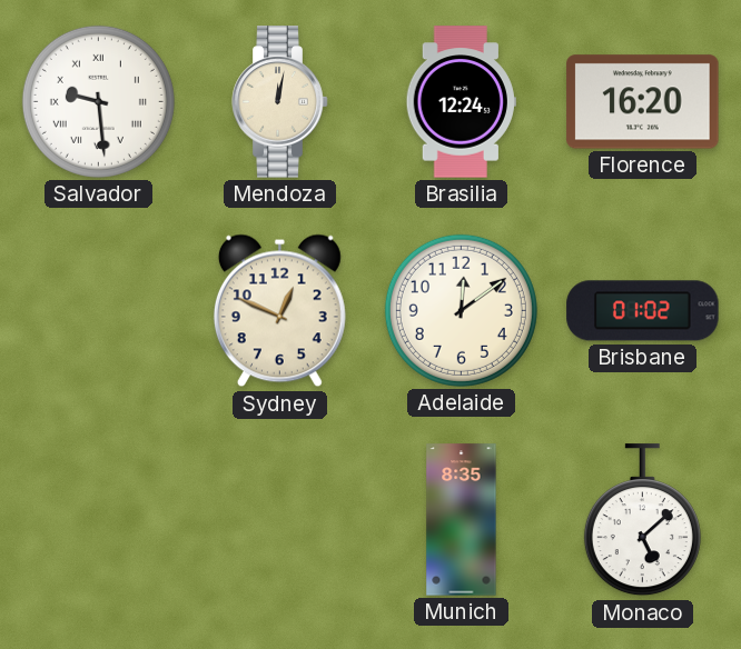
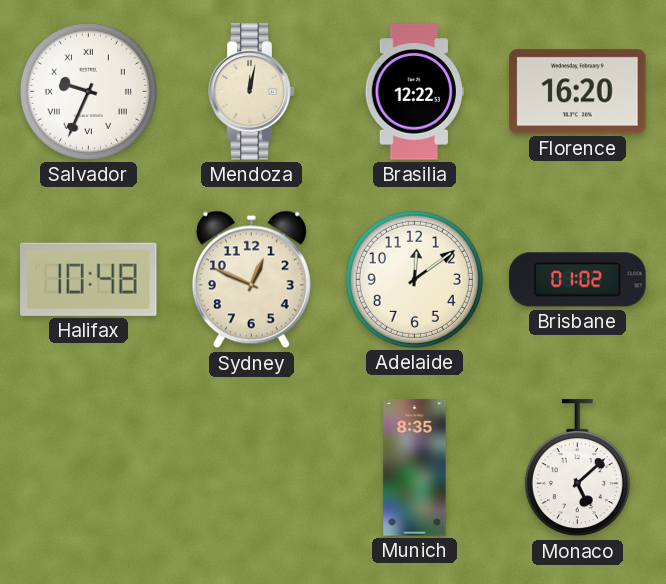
Salvador: 9:29 -> 9:34 (88, 91)
Brasilia: 12:24 -> 12:22 (414, 92)
Halifax: none -> 10:48 (89, 279)
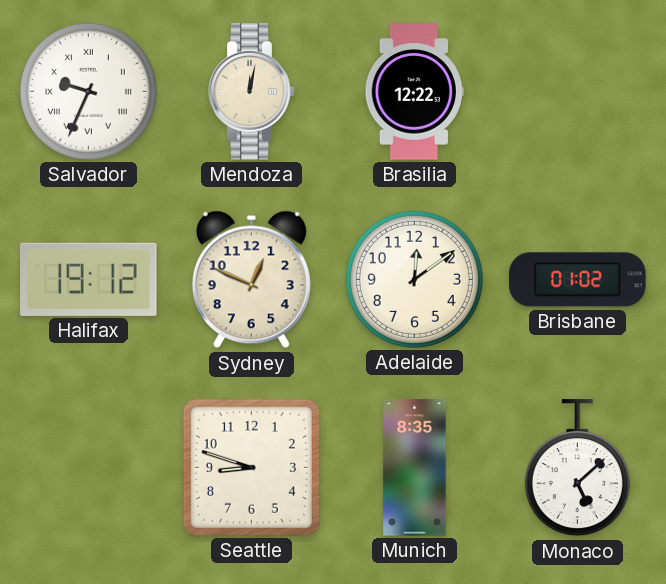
Florence: 16:20 -> none (578, 92)
Halifax: 10:48 -> 19:12 (89, 279)
Seattle: none -> 8:48 (251, 467)
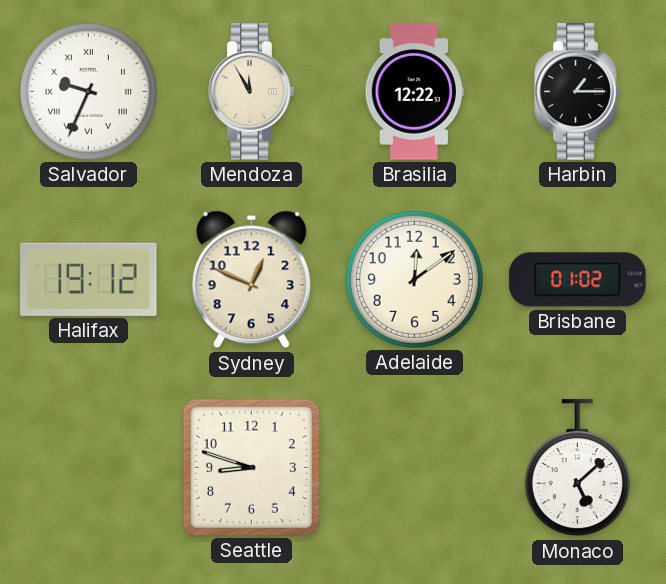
Mendoza: 12:02 -> 11:55 (252, 92)
Harbin: none -> 1:15 (578, 92)
Munich: 8:35 -> none (415, 468)
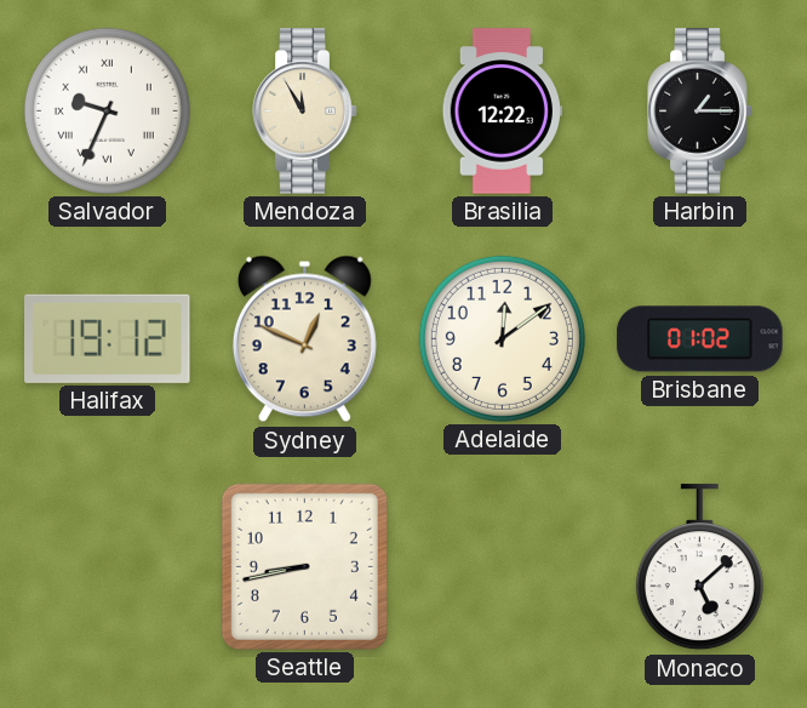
Seattle: 8:48 -> 8:43 (304, 566)
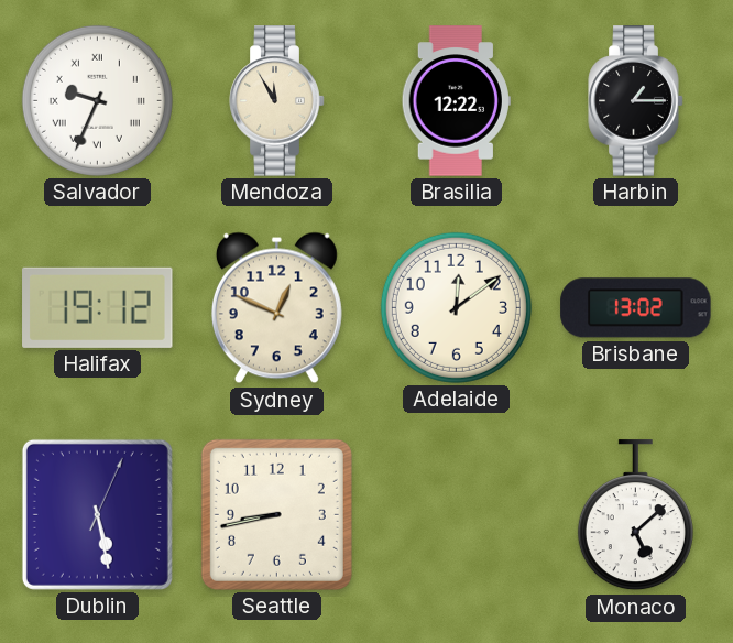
Brisbane: 01:02 -> 13:02 (636, 308)
Dublin: none -> 5:28 (97, 514)
